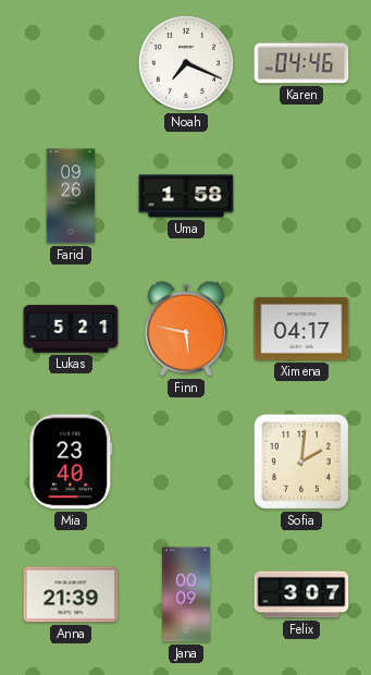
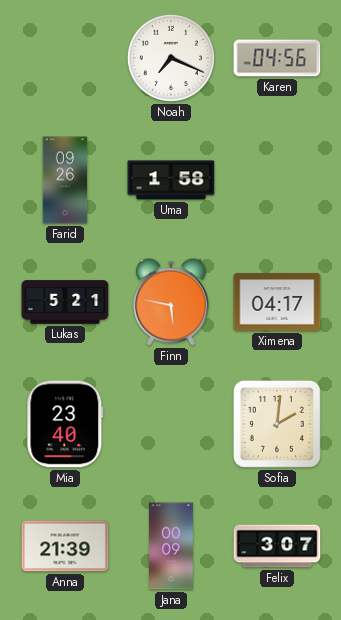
Karen: 04:46 -> 04:56 (277, 58)
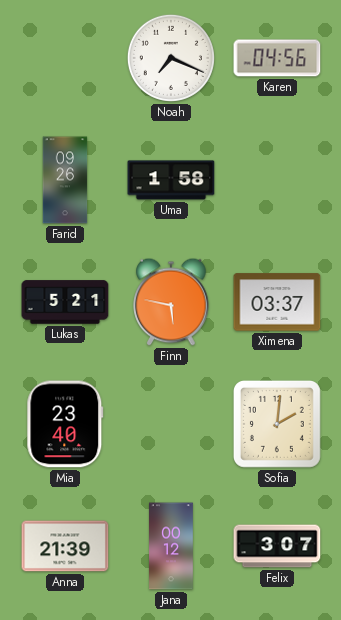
Ximena: 04:17 -> 03:37 (277, 302)
Jana: 00:09 -> 00:12 (172, 546)
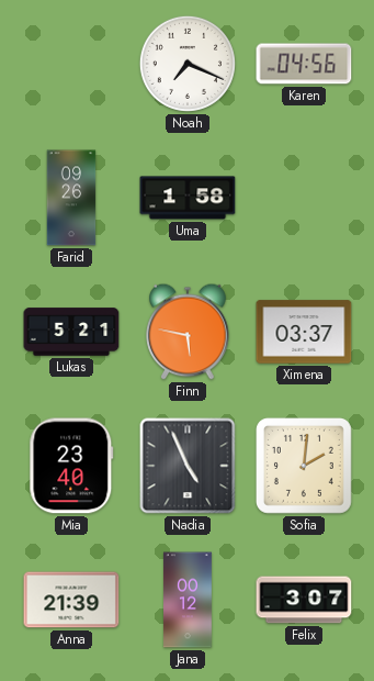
Nadia: none -> 4:56 (188, 466)
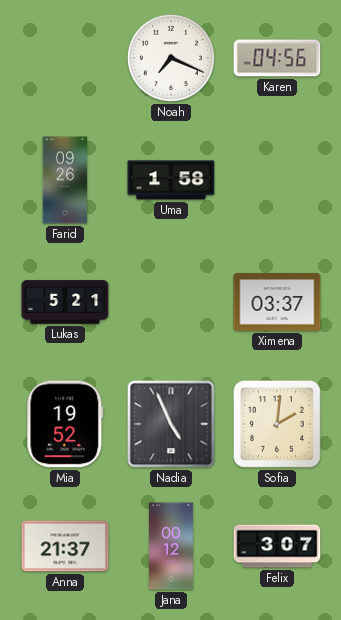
Finn: 5:47 -> none (188, 332)
Mia: 23:40 -> 19:52 (65, 424)
Anna: 21:39 -> 21:37 (65, 546)
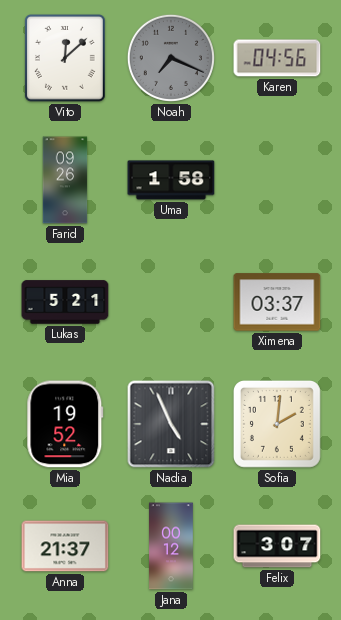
Vito: none -> 12:08 (66, 59)
Noah dial: white -> grey (171, 58)
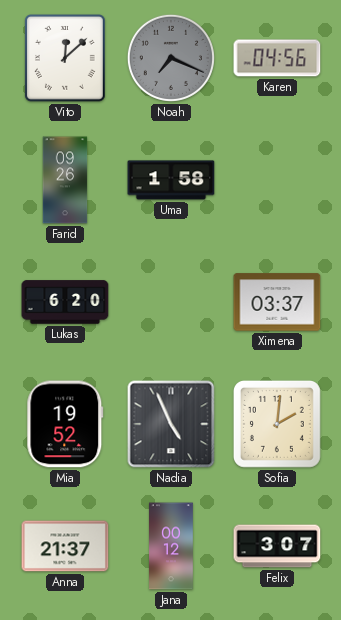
Lukas: 5:21 -> 6:20 (65, 302)
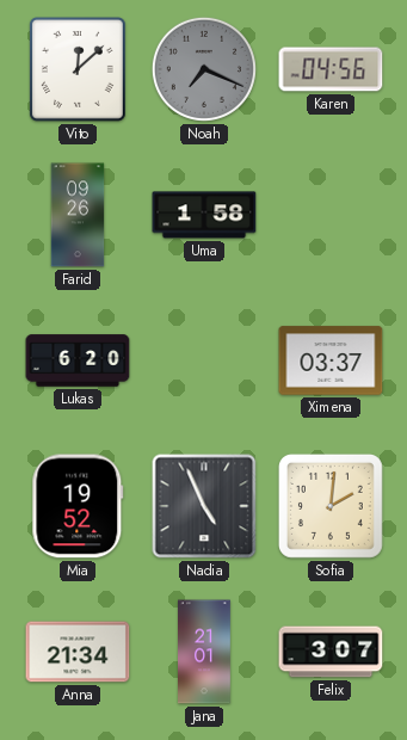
Anna: 21:37 -> 21:34 (78, 652)
Jana: 00:12 -> 21:01 (205, 652)
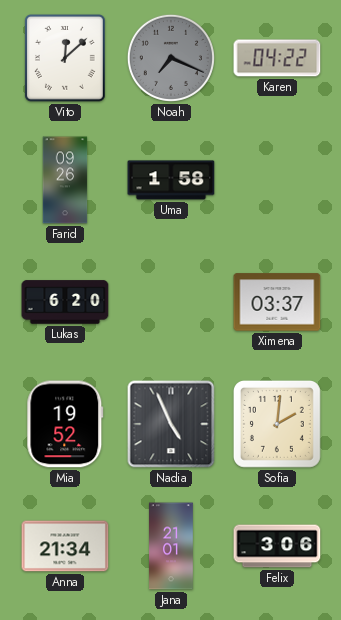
Karen: 04:56 -> 04:22 (277, 58)
Felix: 3:07 -> 3:06 (277, 546)
